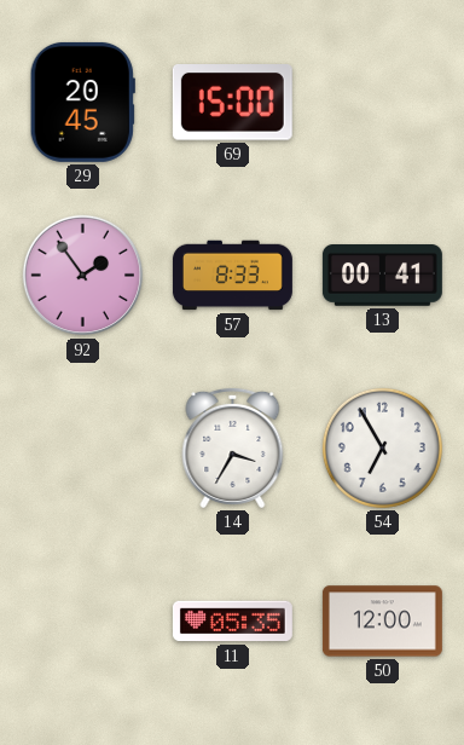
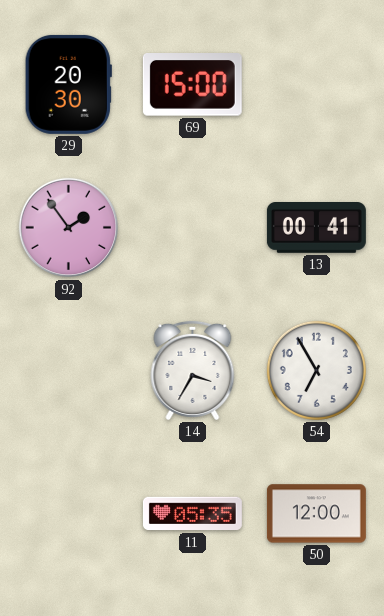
29: 20:45 -> 20:30 (68, 84)
57: 8:33 -> none (232, 276)
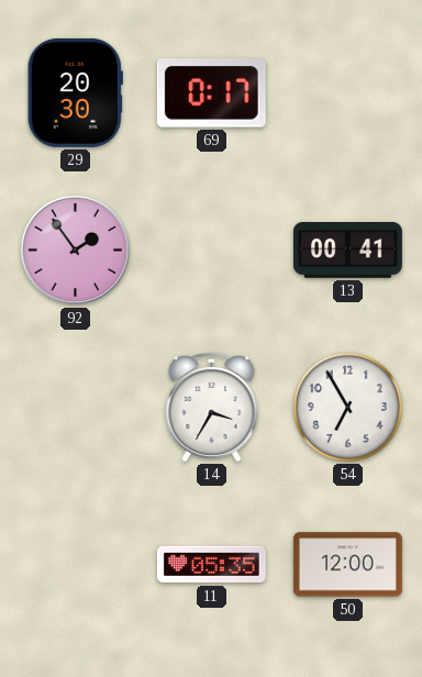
69: 15:00 -> 0:17 (211, 93)
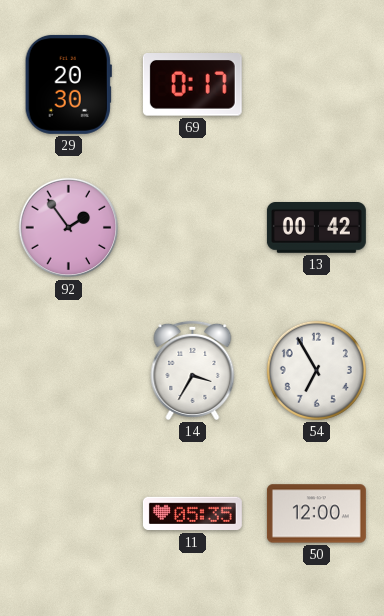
13: 00:41 -> 00:42 (316, 228)
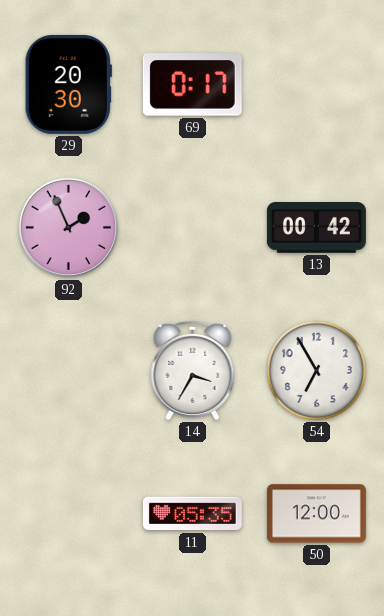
92: 1:54 -> 1:56 (69, 228)
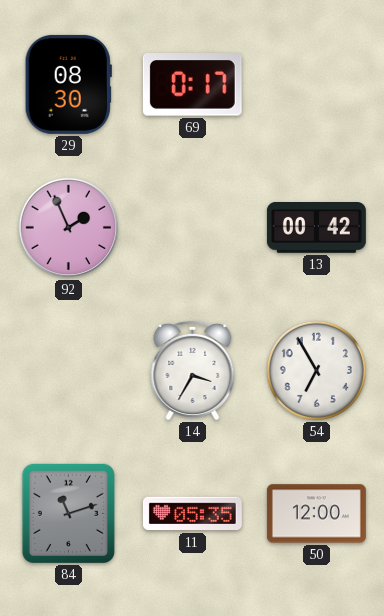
29: 20:30 -> 08:30 (68, 84)
84: none -> 11:12 (68, 513)
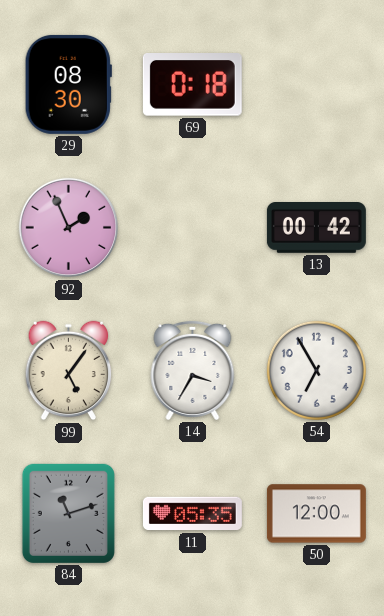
69: 0:17 -> 0:18 (192, 85)
99: none -> 5:06 (69, 371)
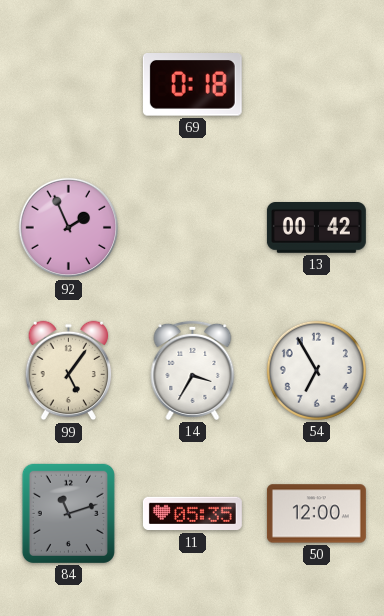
29: 08:30 -> none (68, 84)
